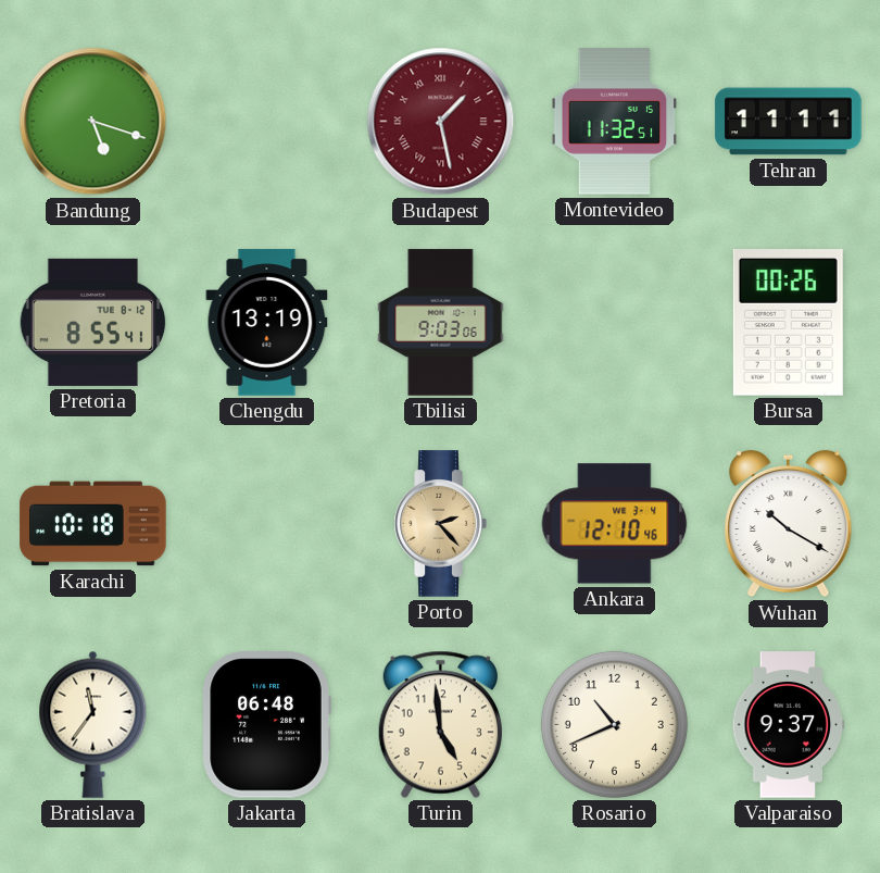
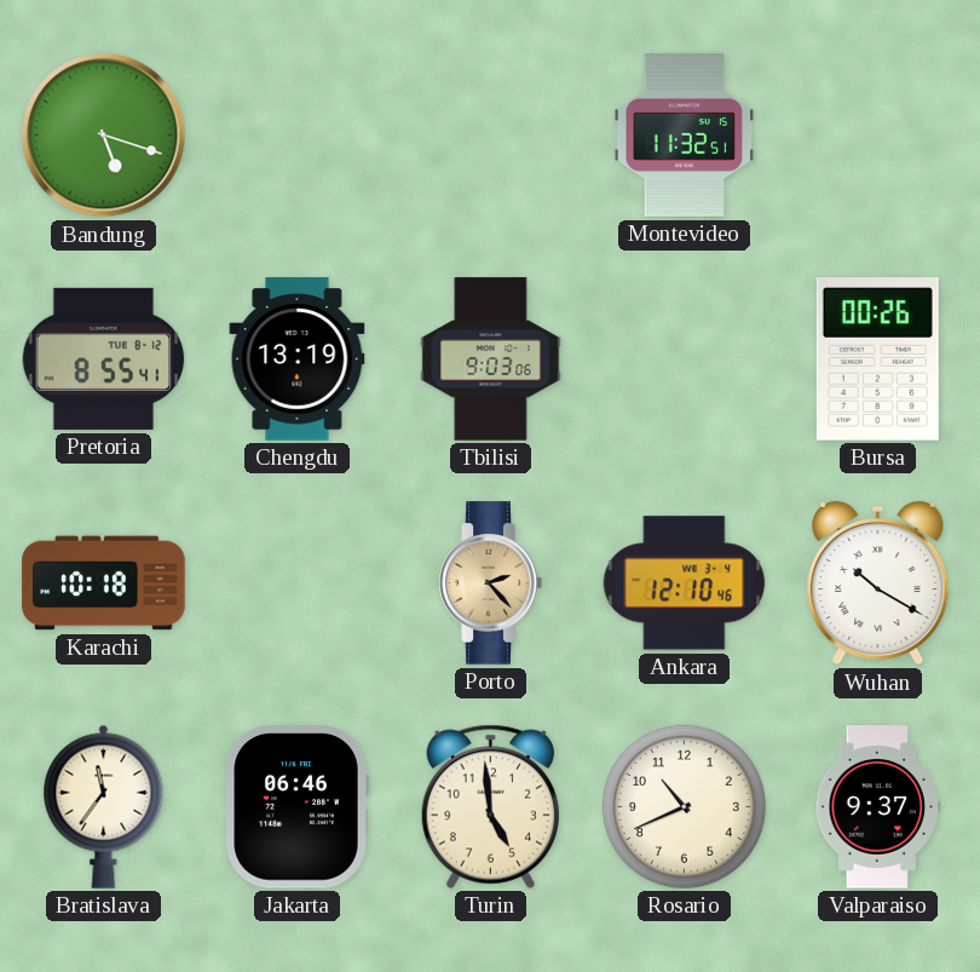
Budapest: 1:28 -> none (441, 122)
Tehran: 11:11 -> none (789, 122)
Jakarta: 06:48 -> 06:46 (296, 807)
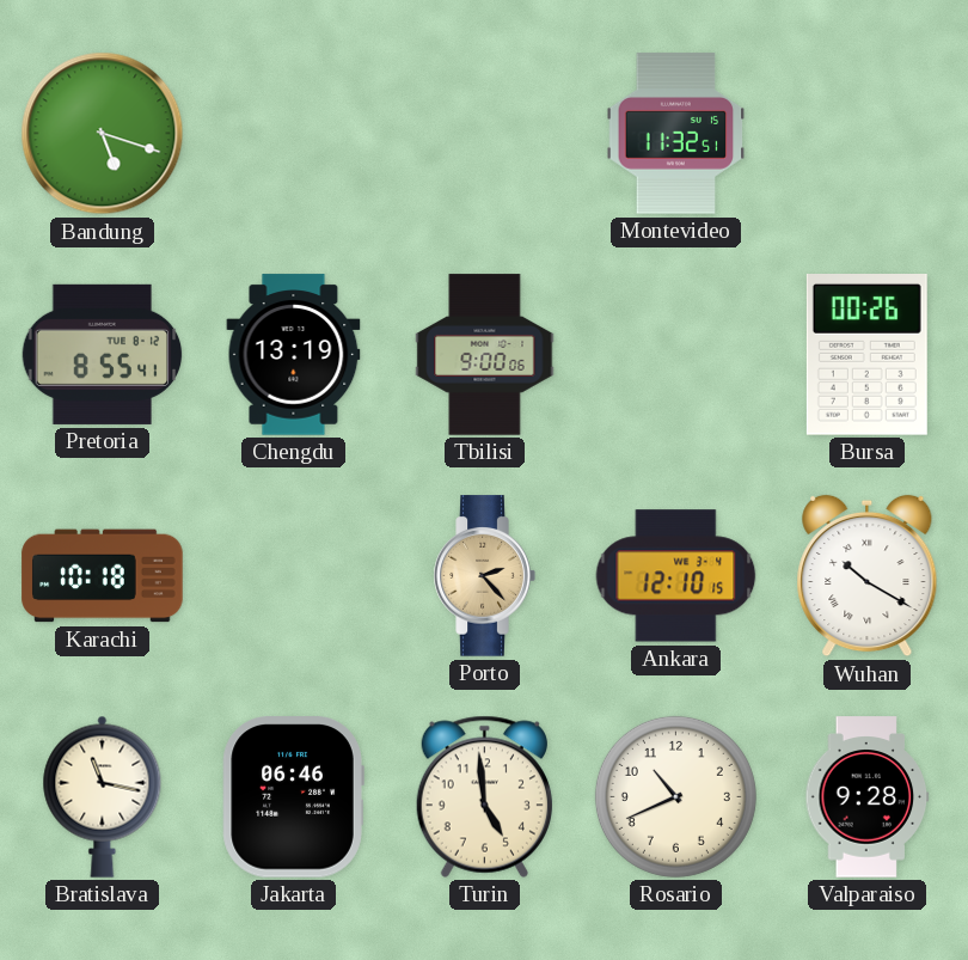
Tbilisi: 9:03 -> 9:00 (485, 355)
Ankara: 12:10:46 -> 12:10:15 (676, 576)
Bratislava: 11:36 -> 11:17 (103, 796)
Valparaiso: 9:37 -> 9:28 (868, 797)
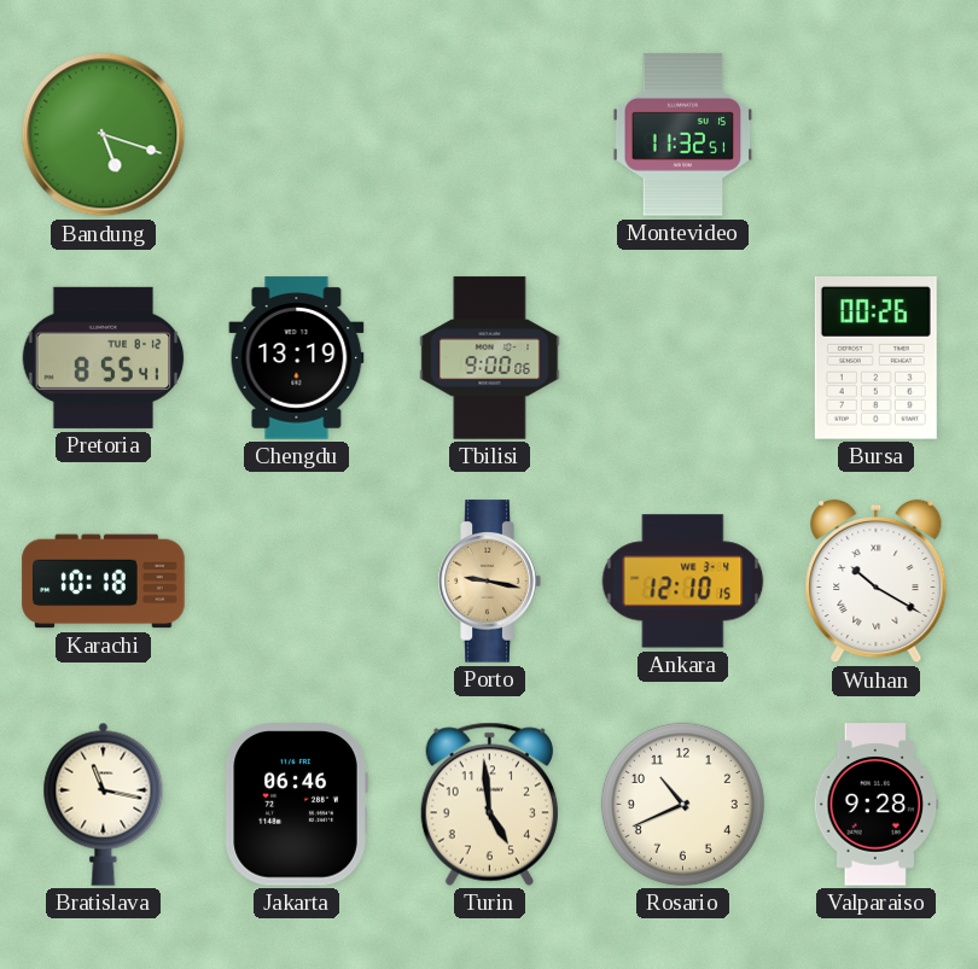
Porto: 2:23 -> 9:17 (489, 582)
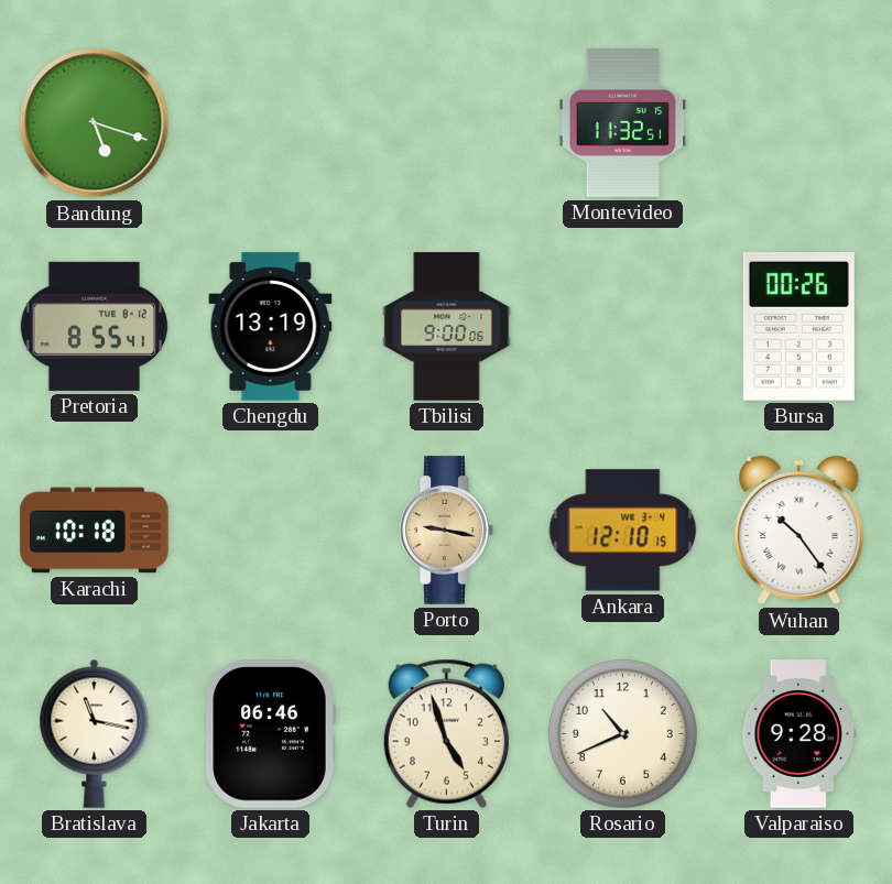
Wuhan: 10:20 -> 10:24 (799, 531)
Turin: 4:59 -> 4:57 (446, 733)
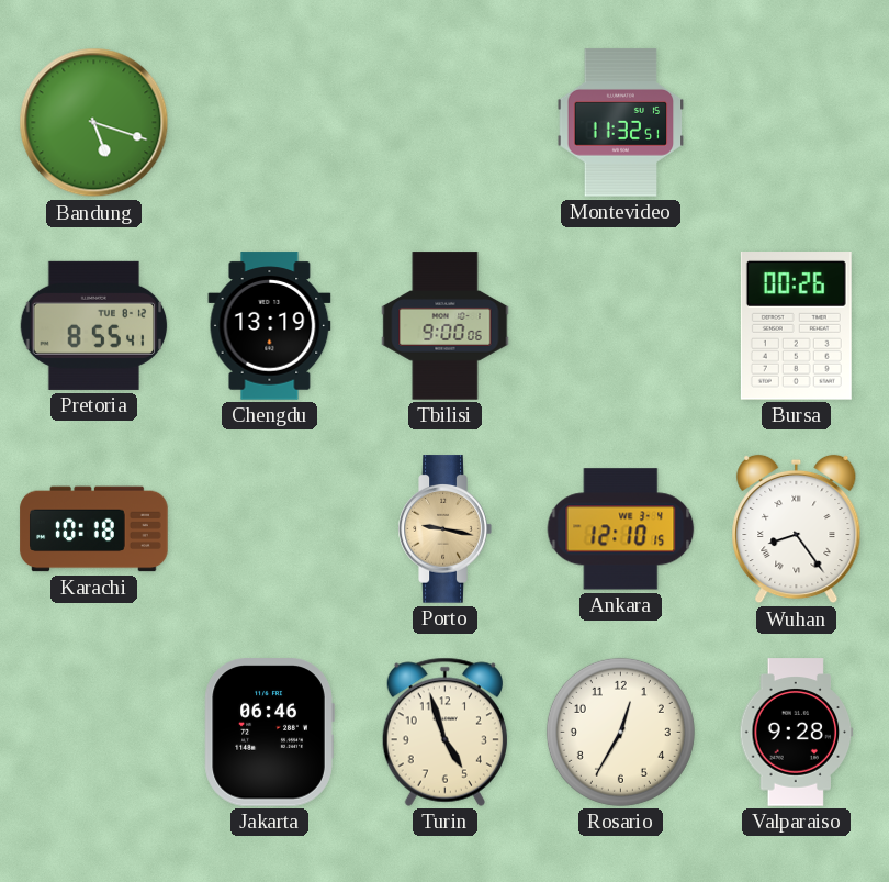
Wuhan: 10:24 -> 8:24 (797, 529)
Bratislava: 11:17 -> none (95, 733)
Rosario: 10:41 -> 12:35 (620, 732)
